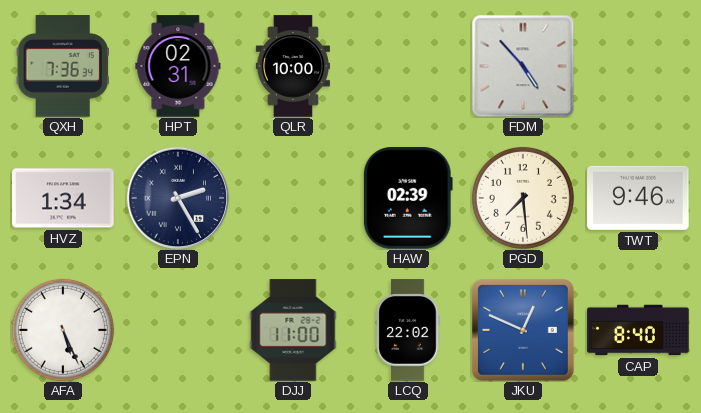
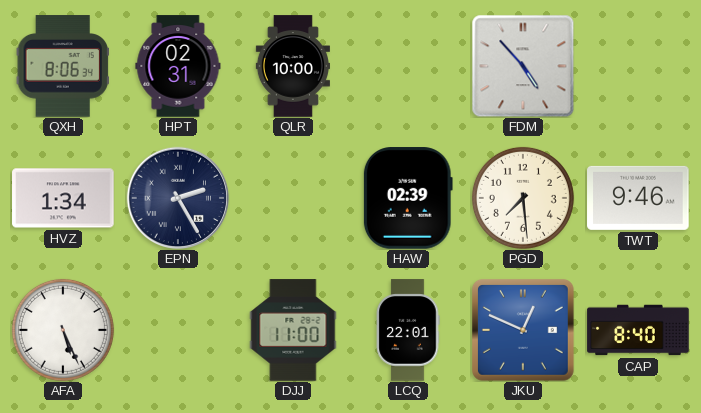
QXH: 7:36 -> 8:06 (63, 66)
LCQ: 22:02 -> 22:01 (408, 330)
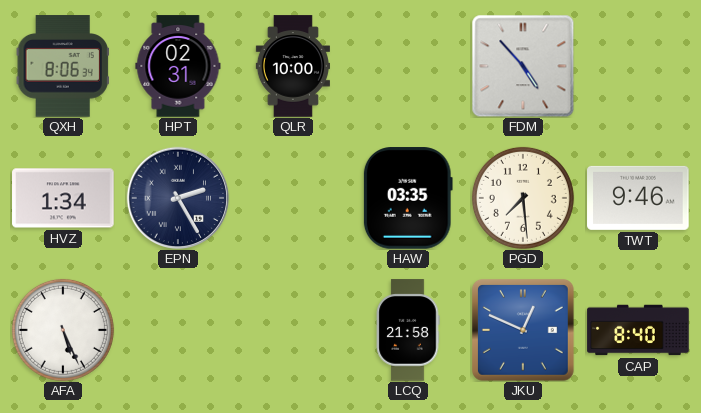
HAW: 02:39 -> 03:35 (408, 198)
DJJ: 11:00 -> none (293, 330)
LCQ: 22:01 -> 21:58 (408, 330)
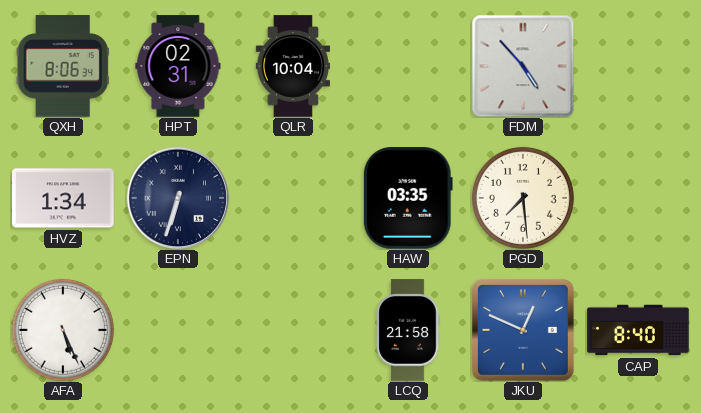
QLR: 10:00 -> 10:04 (293, 66)
EPN: 2:25 -> 6:33 (178, 198)
TWT: 9:46 -> none (638, 198)
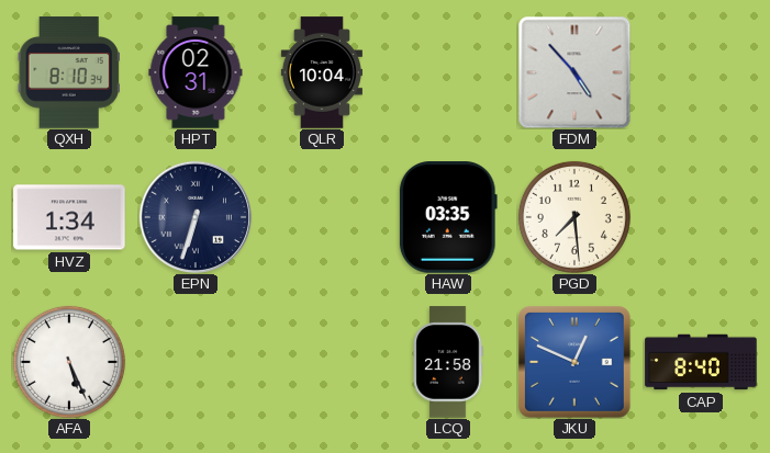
QXH: 8:06 -> 8:10 (69, 72)
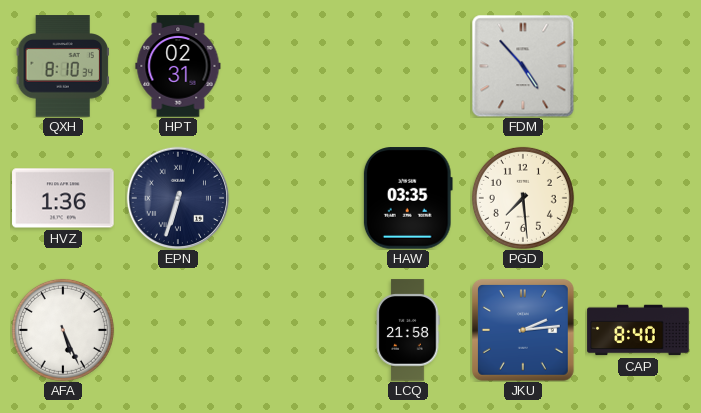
QLR: 10:04 -> none (322, 72)
HVZ: 1:34 -> 1:36 (63, 198)
JKU: 12:49 -> 2:14 (523, 330)
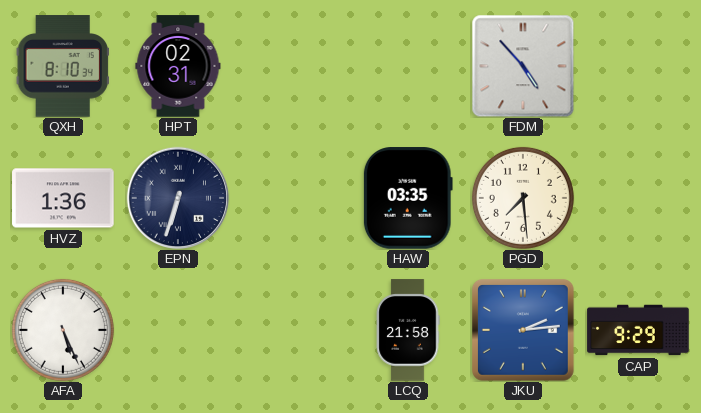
CAP: 8:40 -> 9:29 (638, 330)
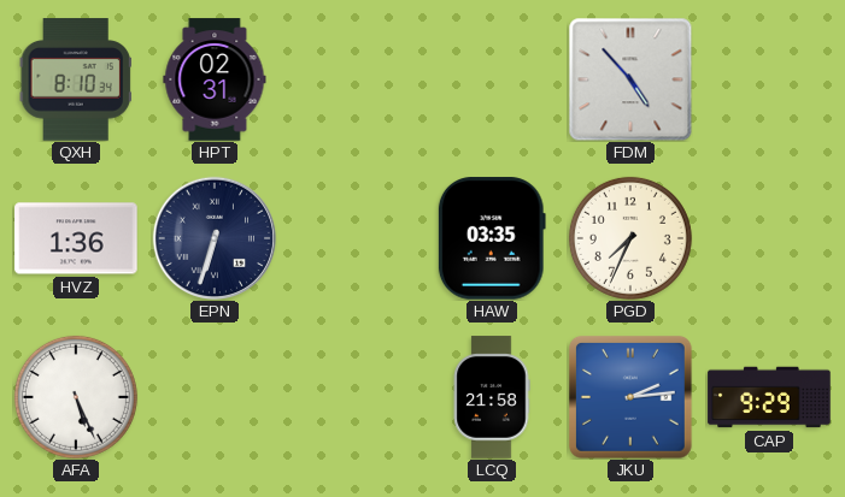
PGD: 7:29 -> 7:34 (630, 238)
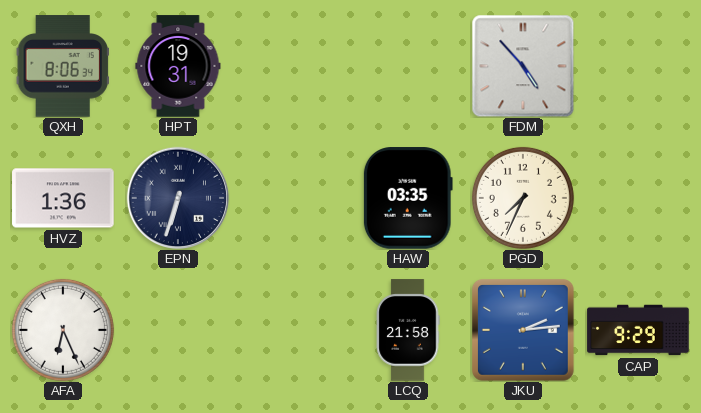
QXH: 8:10 -> 8:06 (63, 66)
HPT: 02:31 -> 19:31 (178, 66)
AFA: 5:26 -> 6:26 (63, 330)
